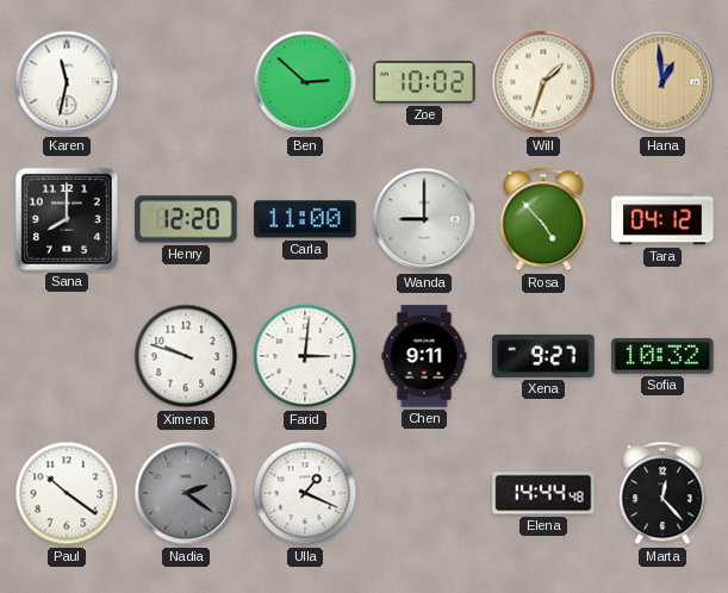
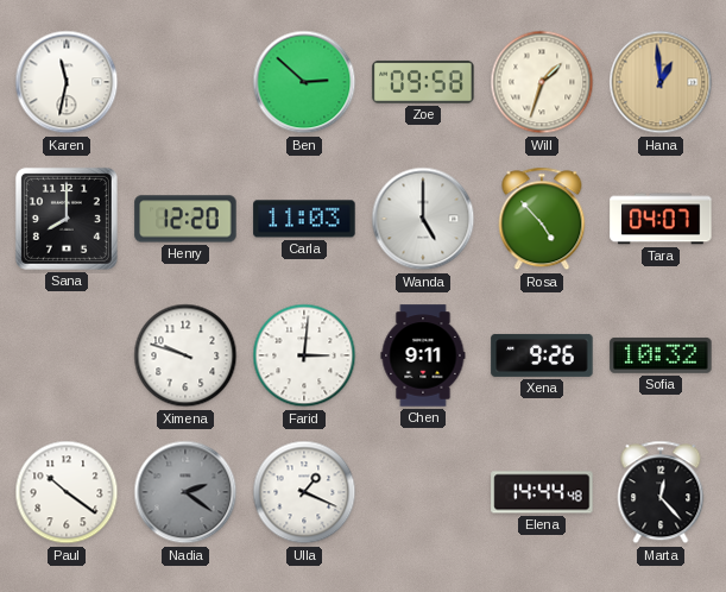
Zoe: 10:02 -> 09:58 (423, 82)
Carla: 11:00 -> 11:03 (304, 219)
Wanda: 9:00 -> 5:00 (423, 219)
Tara: 04:12 -> 04:07 (661, 219)
Xena: 9:27 -> 9:26 (542, 355)
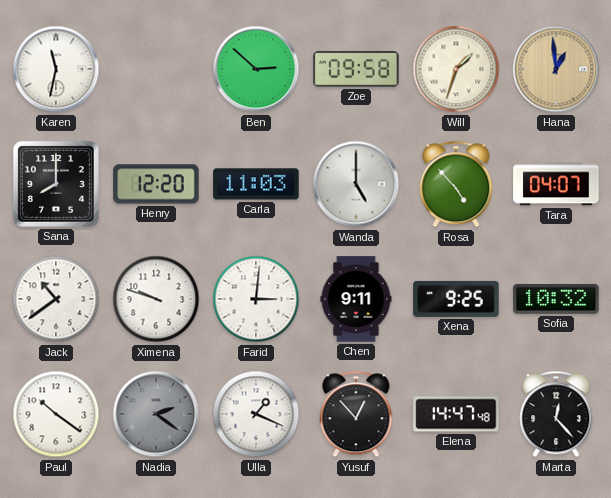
Jack: none -> 10:39 (56, 299)
Xena: 9:26 -> 9:25 (456, 299)
Yusuf: none -> 12:53 (356, 414)
Elena: 14:44 -> 14:47 (456, 414)
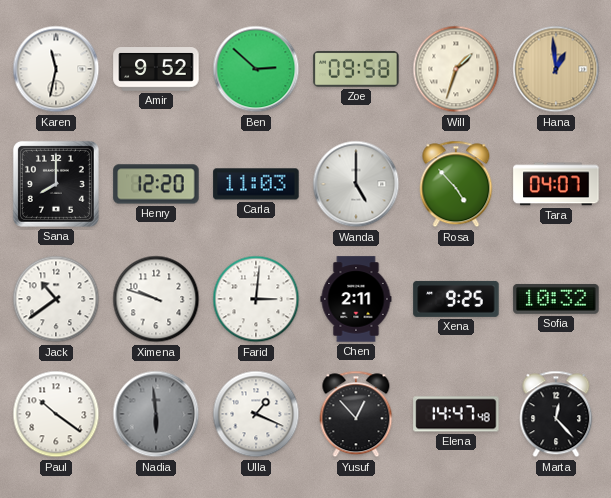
Amir: none -> 9:52 (156, 70)
Chen: 9:11 -> 2:11 (356, 299)
Nadia: 2:21 -> 5:59 (156, 414)
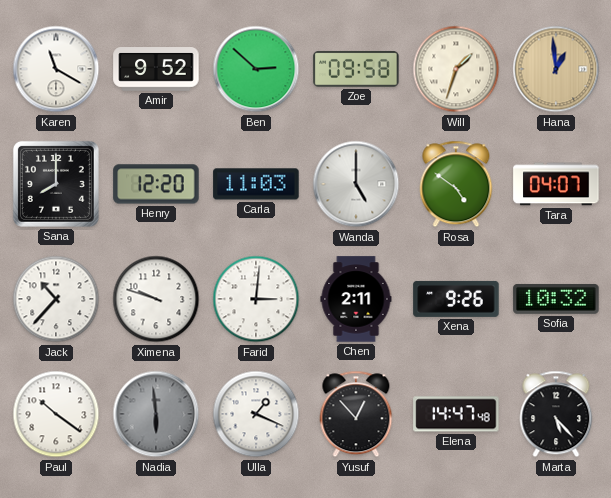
Karen: 11:32 -> 11:20 (56, 69)
Rosa: 4:53 -> 4:51 (456, 184)
Jack: 10:39 -> 10:37 (56, 299)
Xena: 9:25 -> 9:26 (456, 299)
Marta: 12:23 -> 5:23 (556, 414)
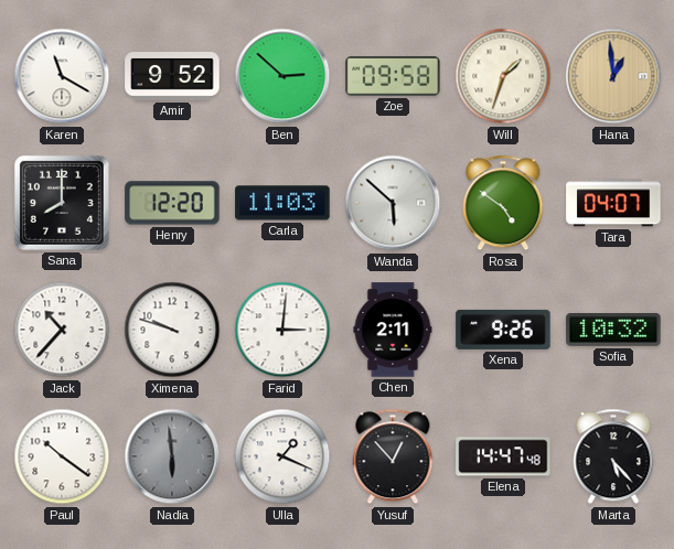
Wanda: 5:00 -> 5:52 (393, 203)
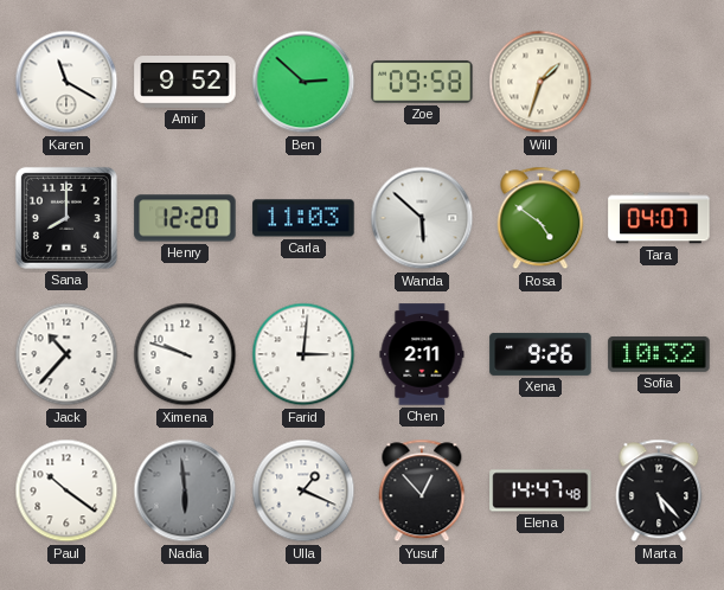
Hana: 12:59 -> none (613, 76)
